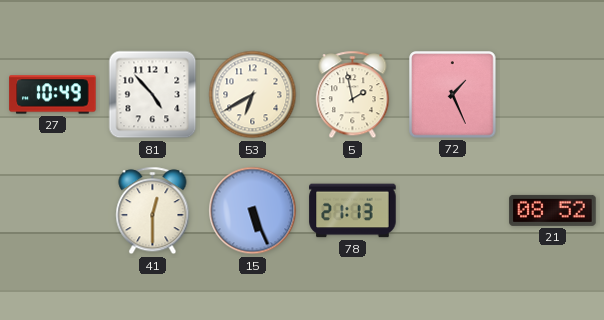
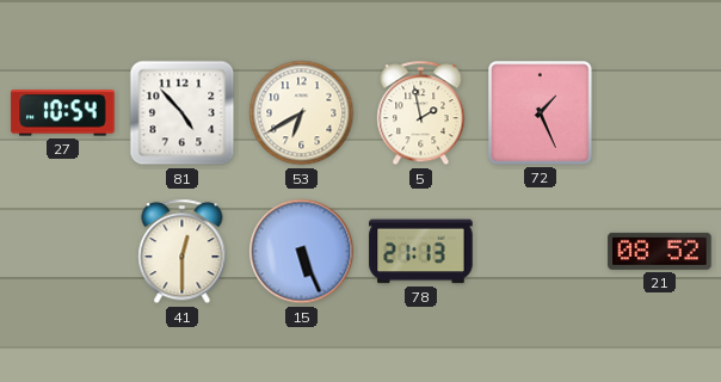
27: 10:49 -> 10:54 (63, 113)
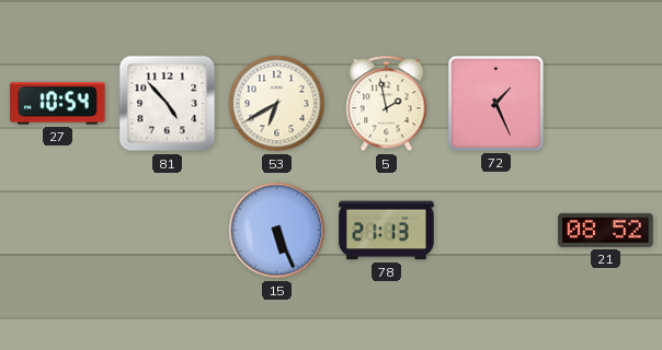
41: 12:30 -> none (183, 252)
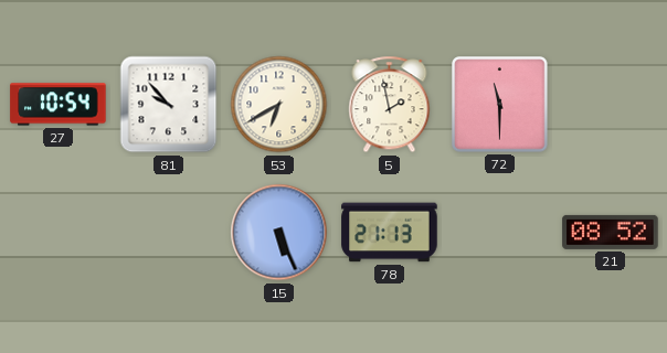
81: 4:53 -> 9:53 (169, 105)
72: 1:26 -> 11:30 (500, 105)
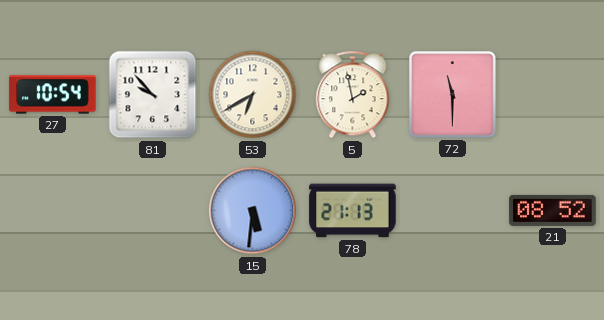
15: 5:26 -> 5:31 (253, 211)
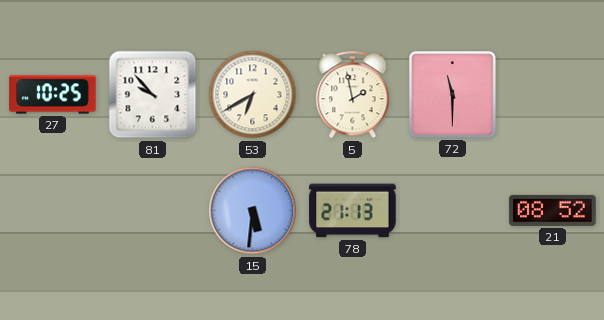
27: 10:54 -> 10:25 (53, 95)
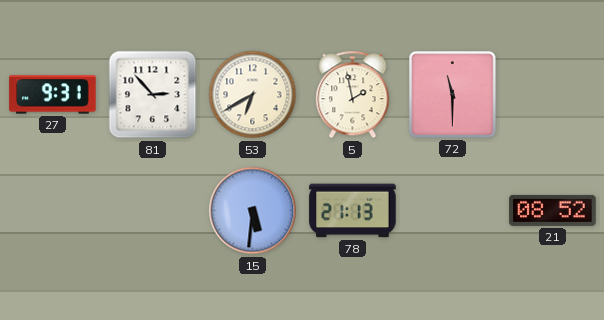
27: 10:25 -> 9:31 (53, 95)
81: 9:53 -> 2:53 (153, 95)
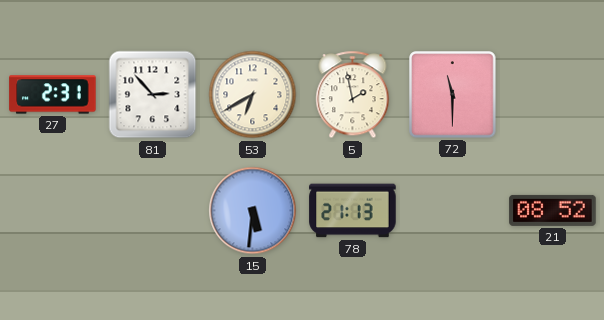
27: 9:31 -> 2:31 (53, 95)
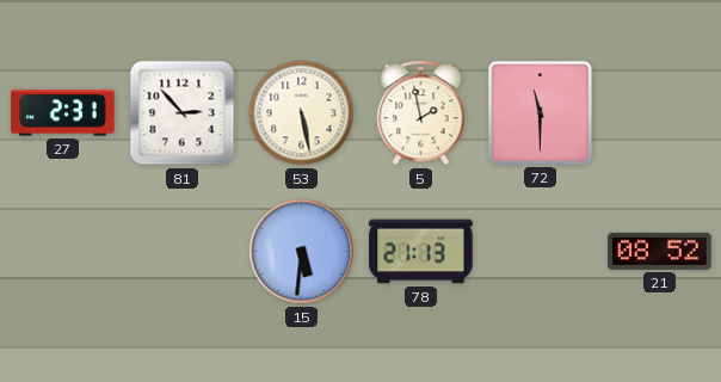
53: 6:40 -> 5:28 (302, 113)
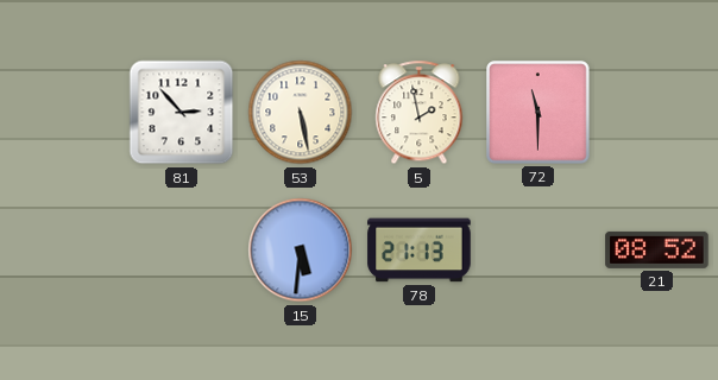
27: 2:31 -> none (63, 113)
